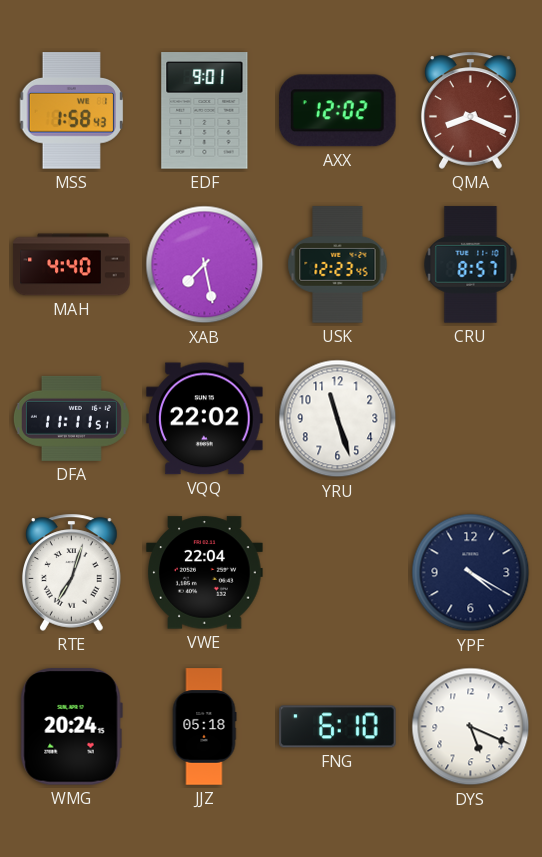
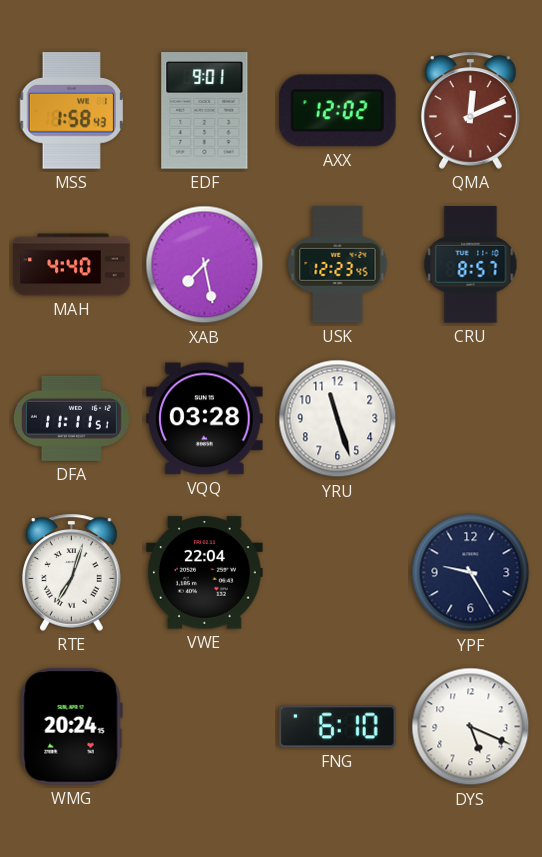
QMA: 8:19 -> 12:11 (471, 110)
VQQ: 22:02 -> 03:28 (205, 419)
YPF: 4:20 -> 9:25 (471, 573)
JJZ: 05:18 -> none (204, 727)
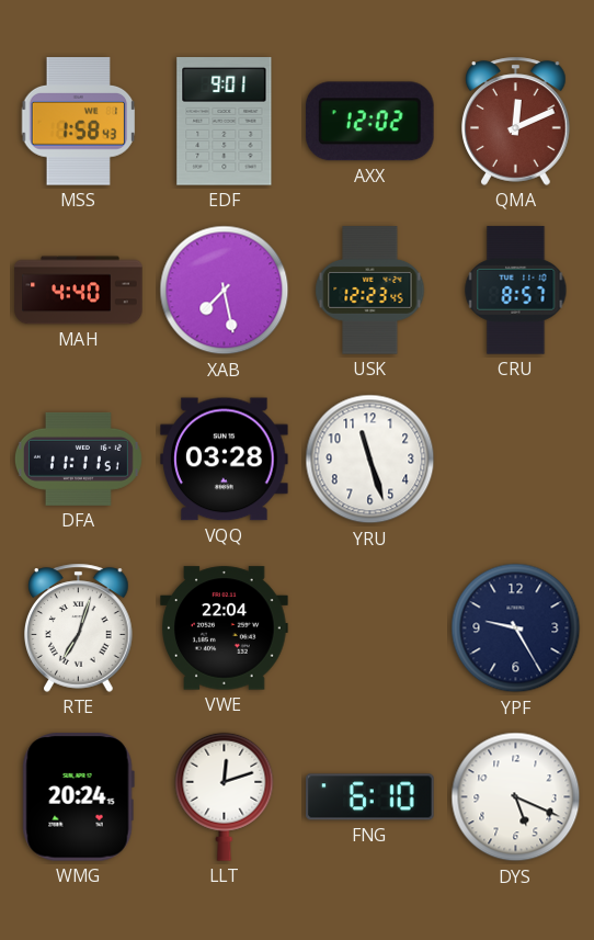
LLT: none -> 12:12 (225, 796)
